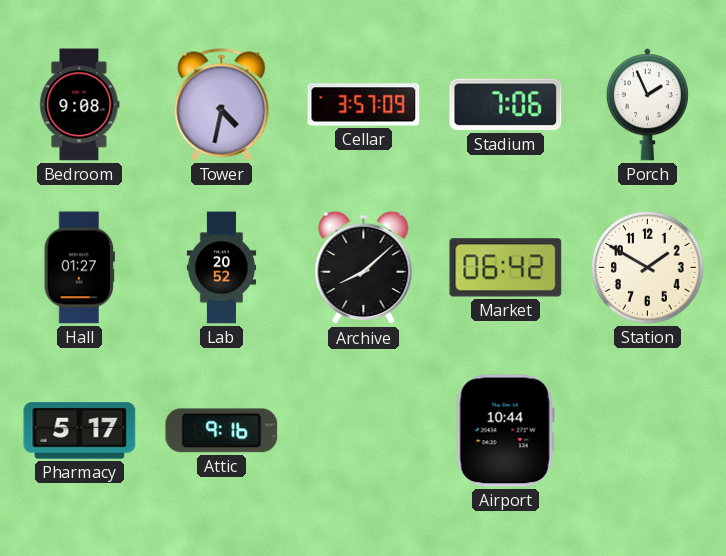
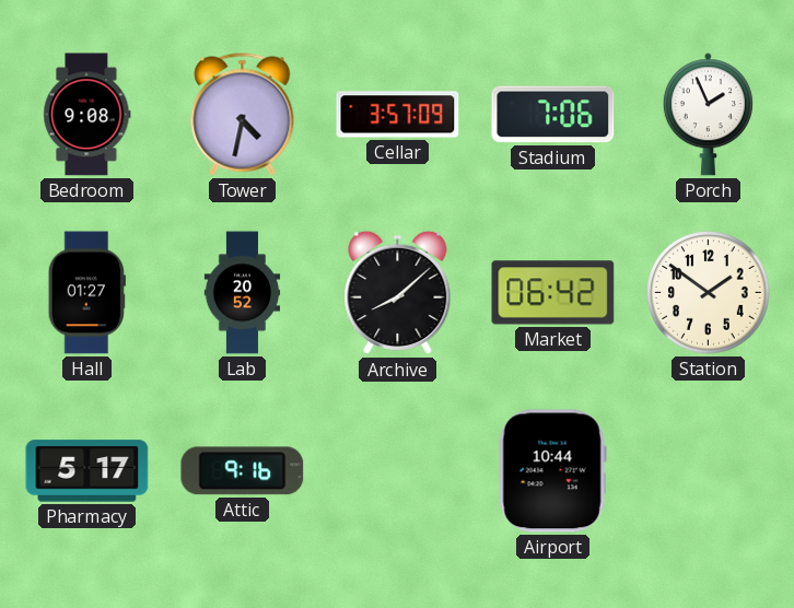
Station: 1:50 -> 1:51 (709, 293)
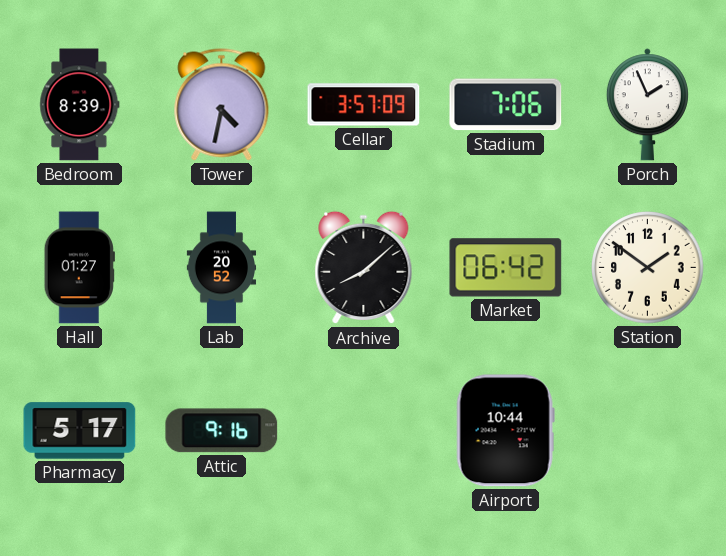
Bedroom: 9:08 -> 8:39 (80, 105)
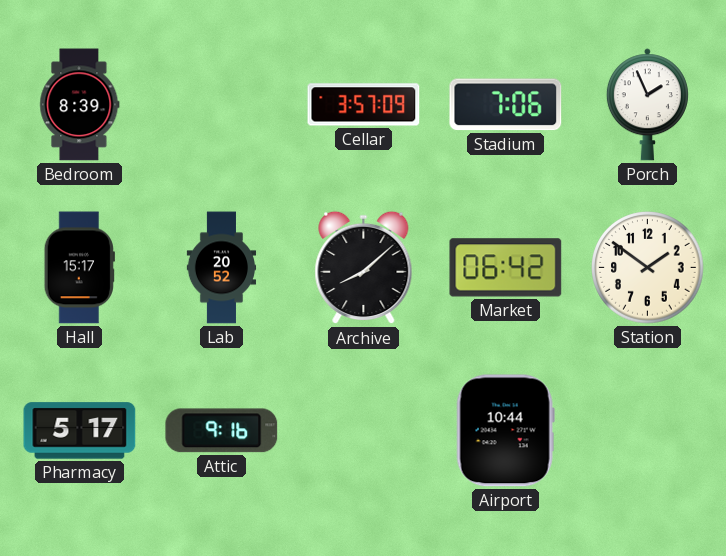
Tower: 4:32 -> none (222, 105)
Hall: 01:27 -> 15:17 (79, 268)
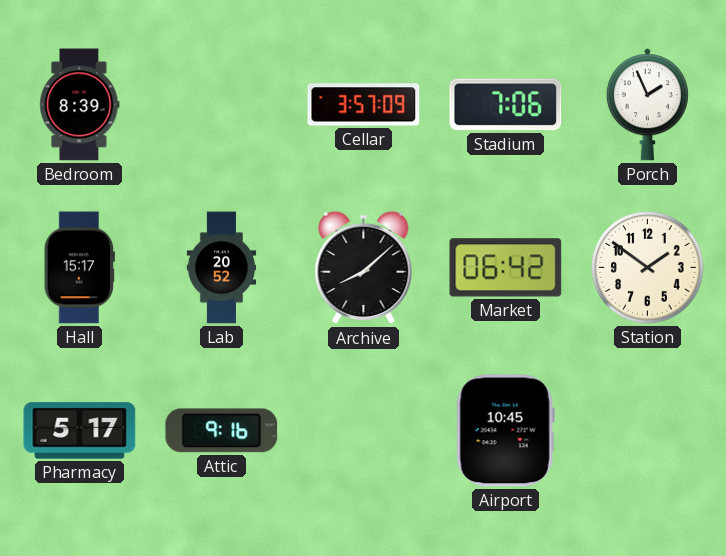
Airport: 10:44 -> 10:45 (505, 431)
